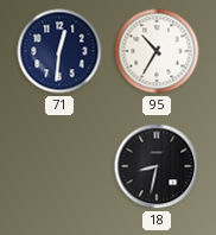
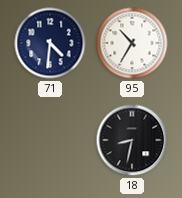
71: 12:31 -> 4:31 (50, 43)
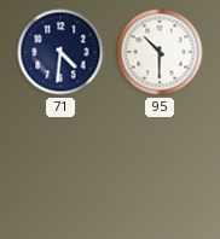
95: 10:35 -> 10:30 (160, 52)
18: 8:32 -> none (132, 140)
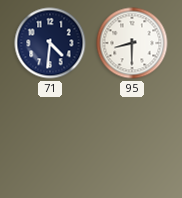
95: 10:30 -> 8:30 (132, 43)
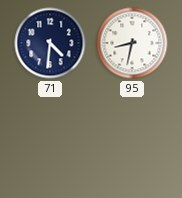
95: 8:30 -> 8:32 (132, 43)
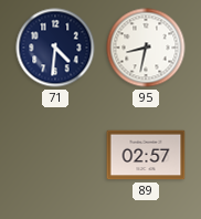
89: none -> 02:57 (146, 155)
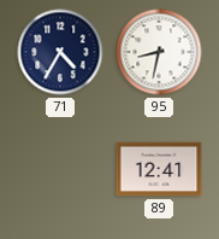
71: 4:31 -> 4:35 (60, 52)
89: 02:57 -> 12:41 (159, 169)
